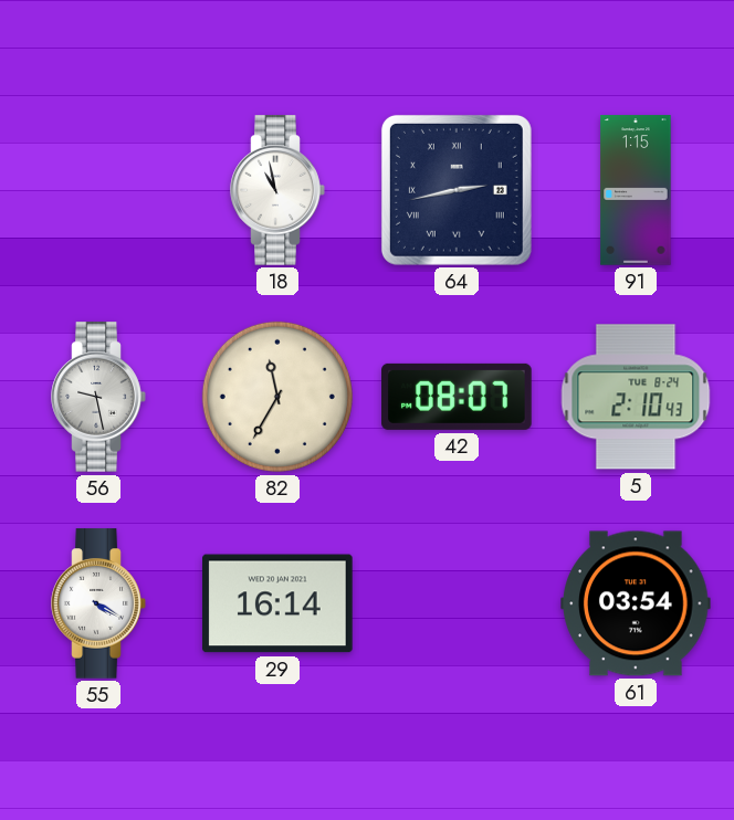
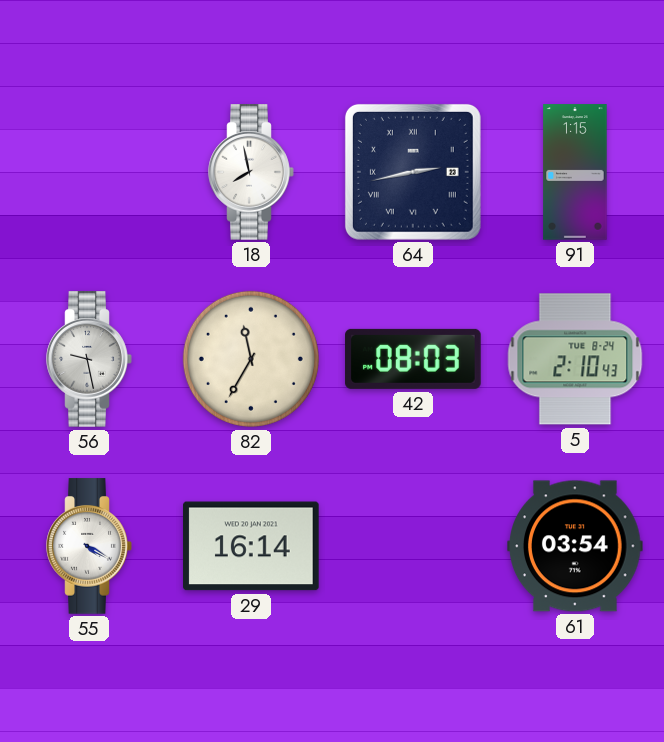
18: 10:58 -> 7:58 (251, 172)
42: 08:07 -> 08:03 (413, 359)
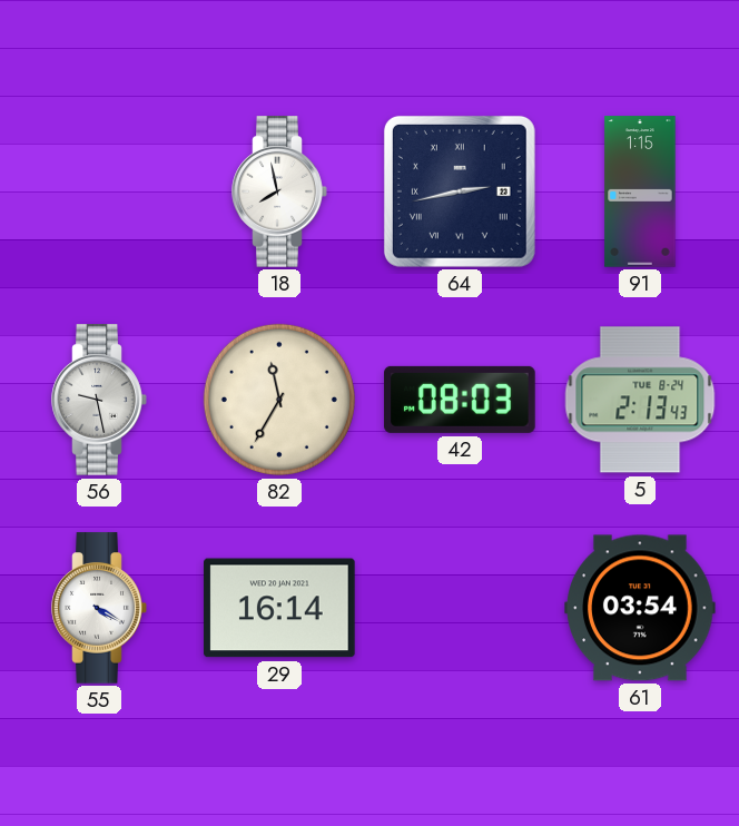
5: 2:10 -> 2:13 (640, 400)
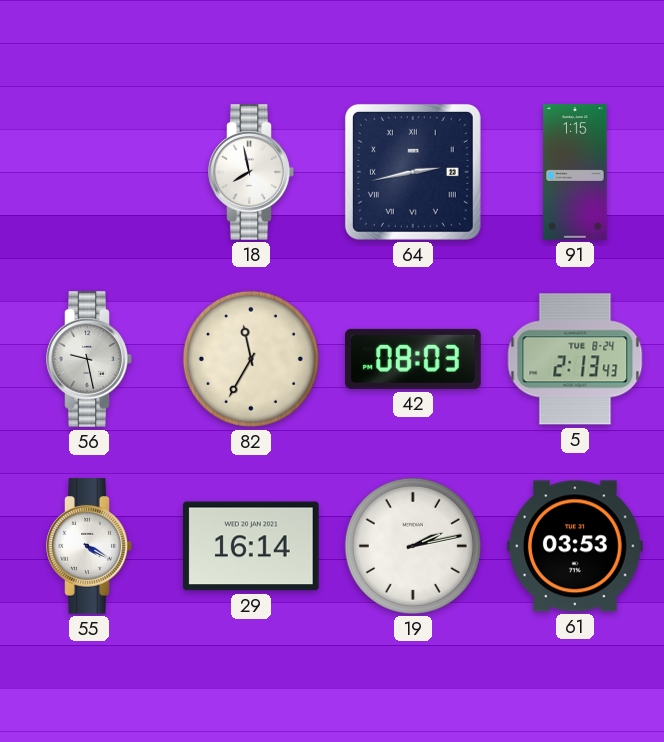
19: none -> 2:13 (413, 546)
61: 03:54 -> 03:53 (575, 546)
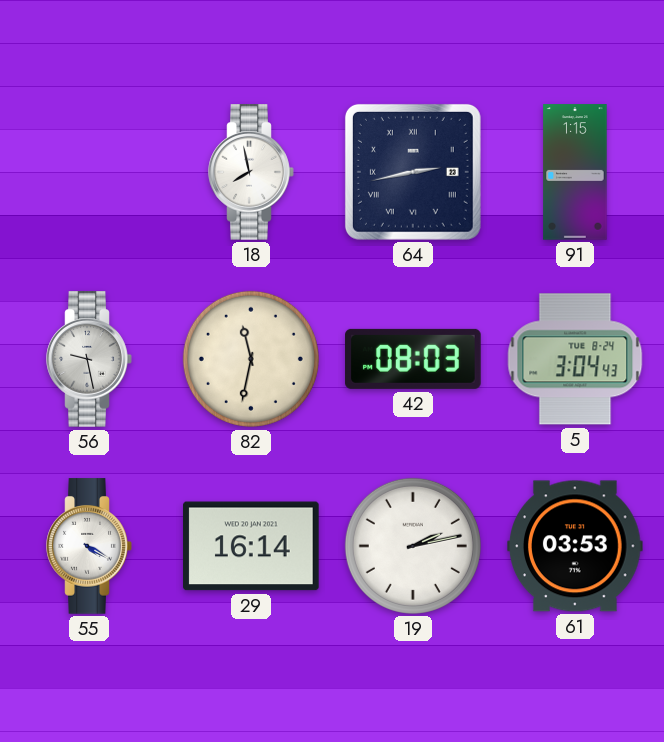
82: 11:35 -> 11:32 (251, 359)
5: 2:13 -> 3:04 (575, 359)
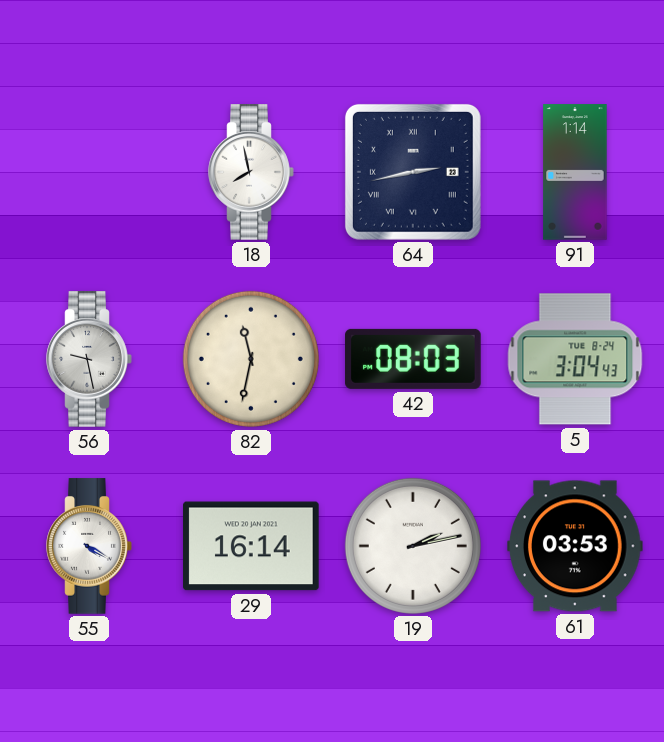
91: 1:15 -> 1:14 (575, 172)
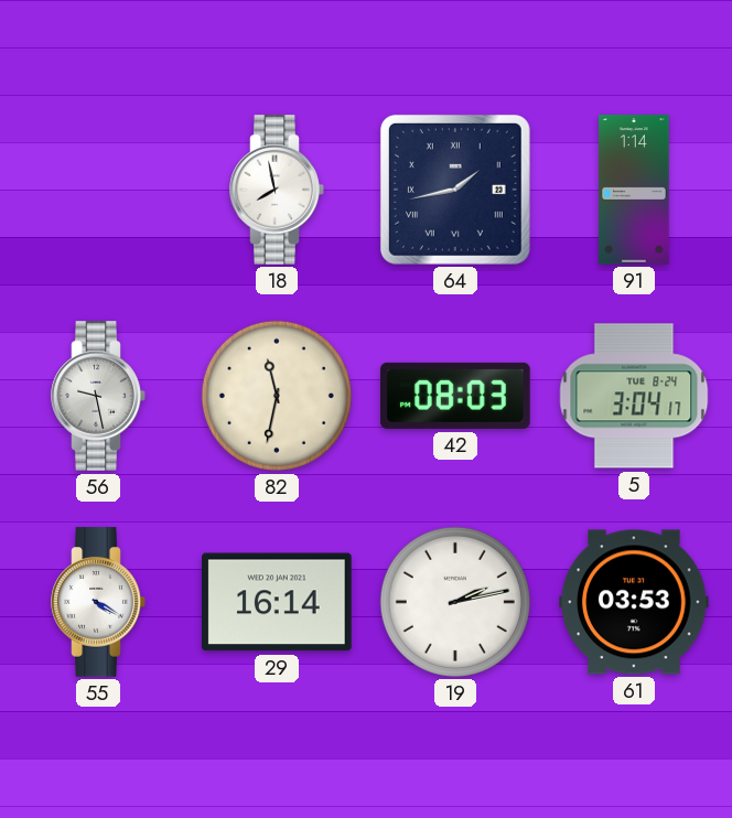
64: 2:43 -> 1:43 (455, 190)
5: 3:04:43 -> 3:04:17 (634, 396)
